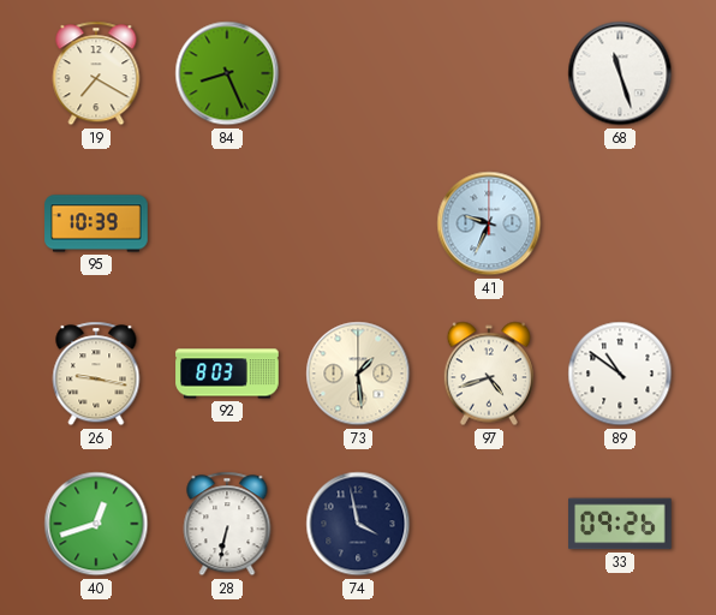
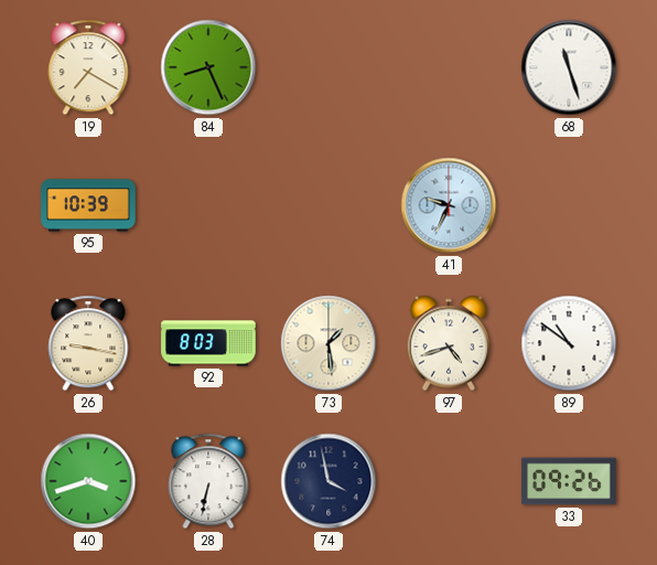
40: 12:42 -> 3:42 (88, 481)
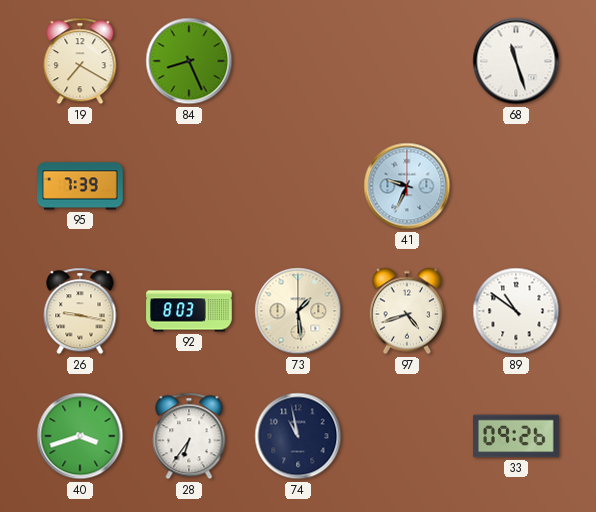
95: 10:39 -> 7:39 (80, 186)
28: 6:32 -> 6:36 (189, 436)
74: 3:58 -> 10:58 (298, 436)
